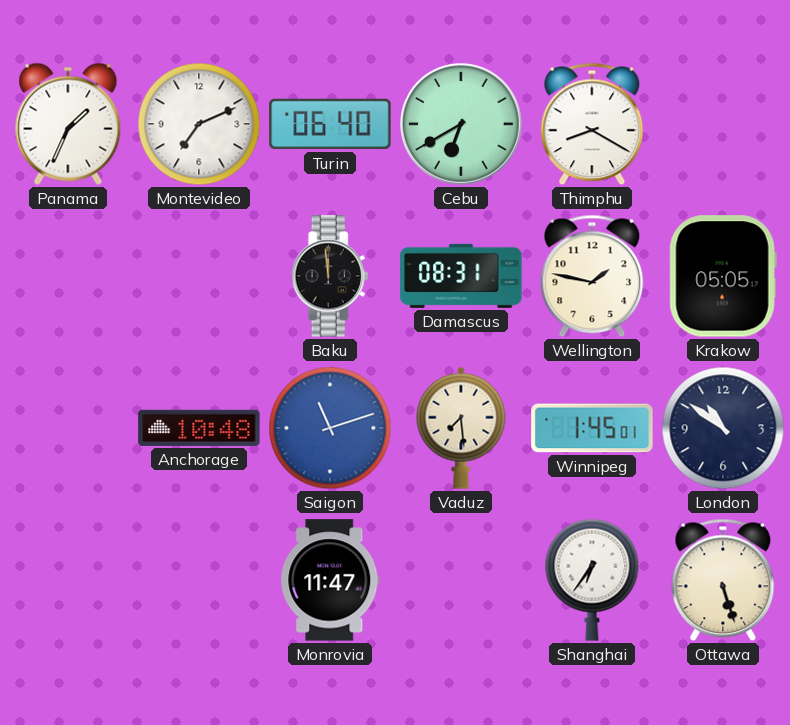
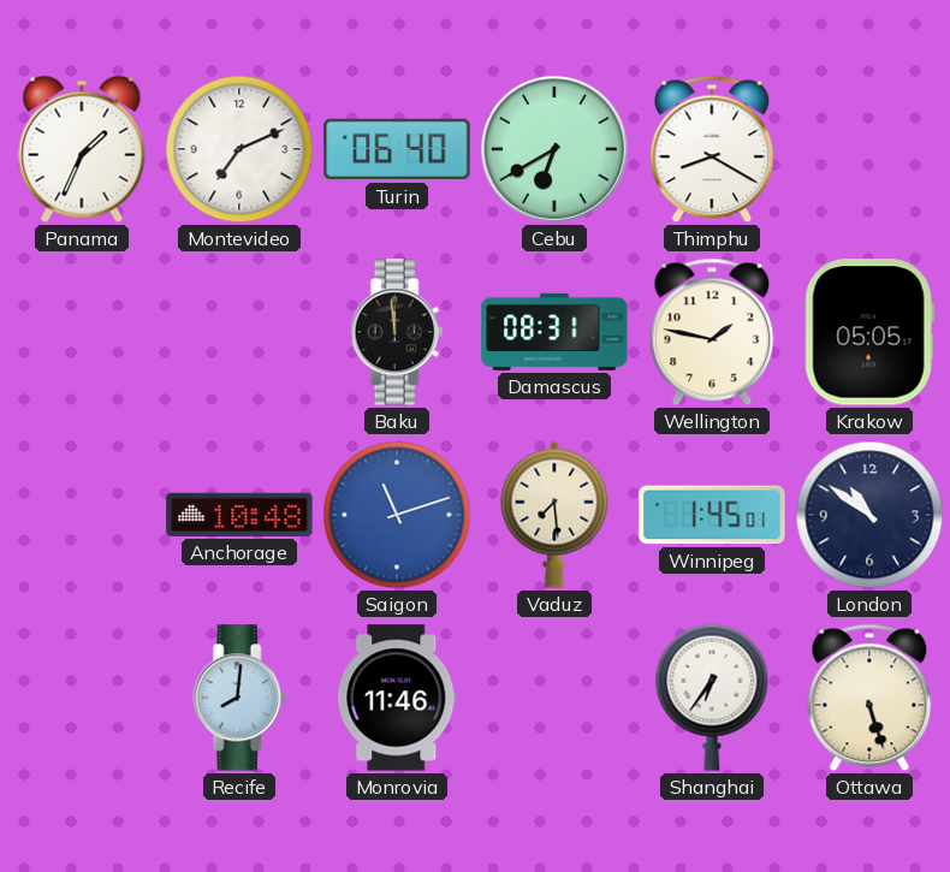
Recife: none -> 8:01 (239, 698)
Monrovia: 11:47 -> 11:46 (397, 698)
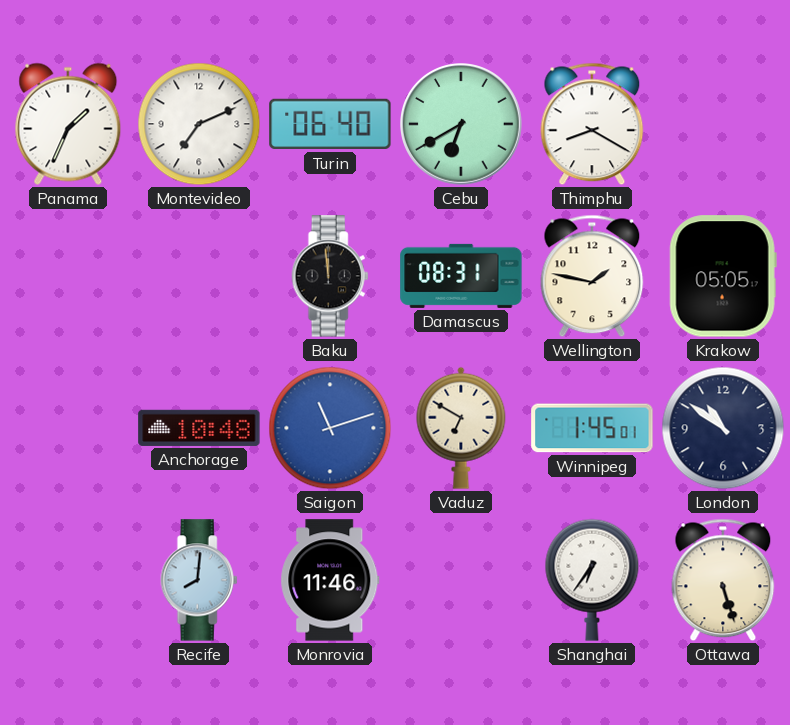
Vaduz: 7:29 -> 6:50 (461, 428)
